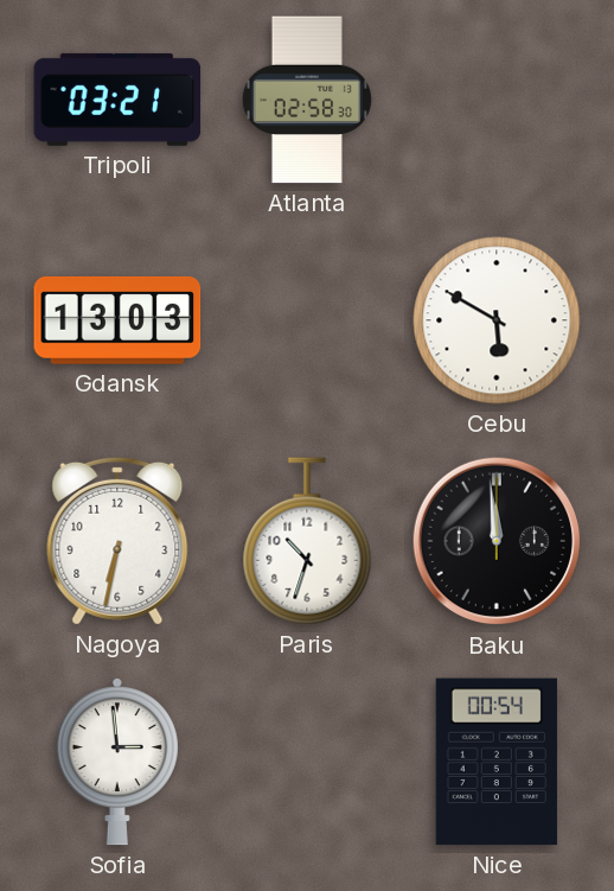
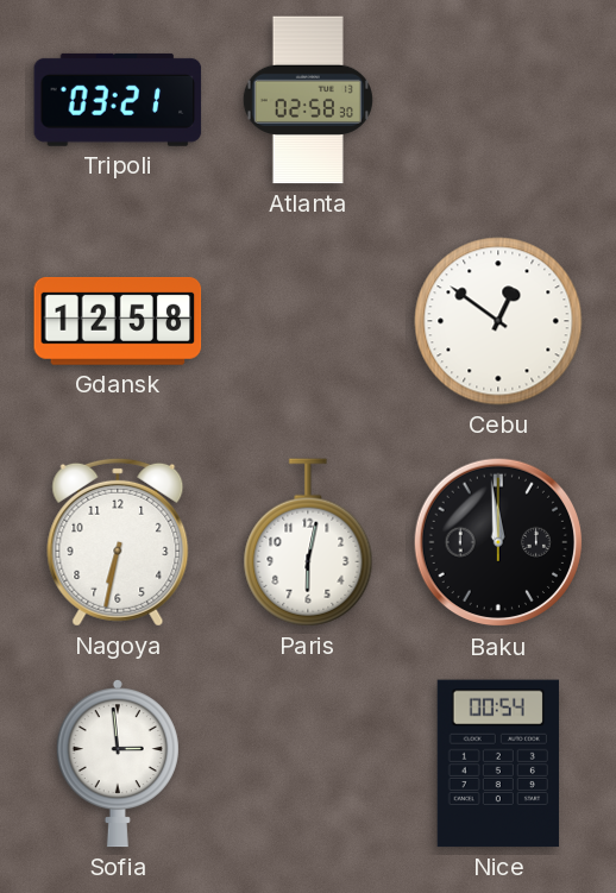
Gdansk: 13:03 -> 12:58 (118, 321)
Cebu: 5:50 -> 12:51 (498, 321)
Paris: 10:33 -> 6:02 (308, 542)
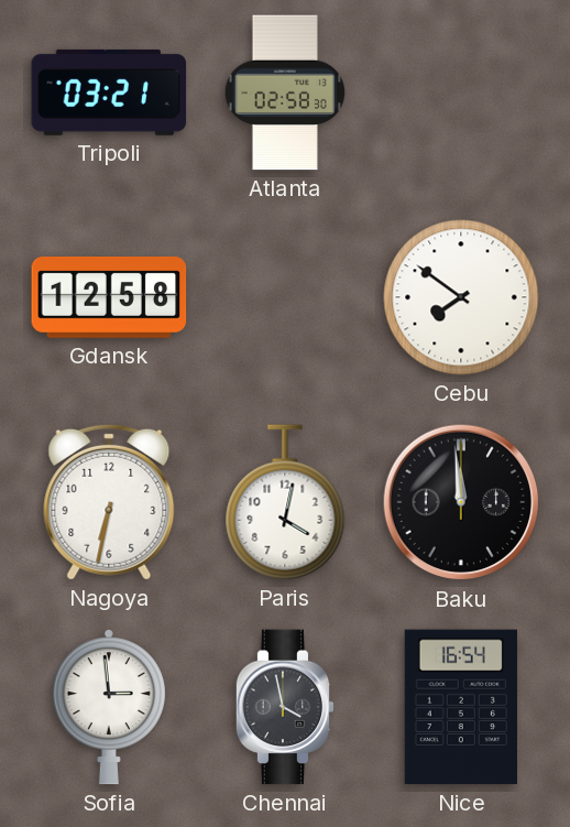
Cebu: 12:51 -> 7:51 (461, 297)
Paris: 6:02 -> 4:02 (285, 502)
Chennai: none -> 3:58 (285, 707)
Nice: 00:54 -> 16:54 (461, 707)
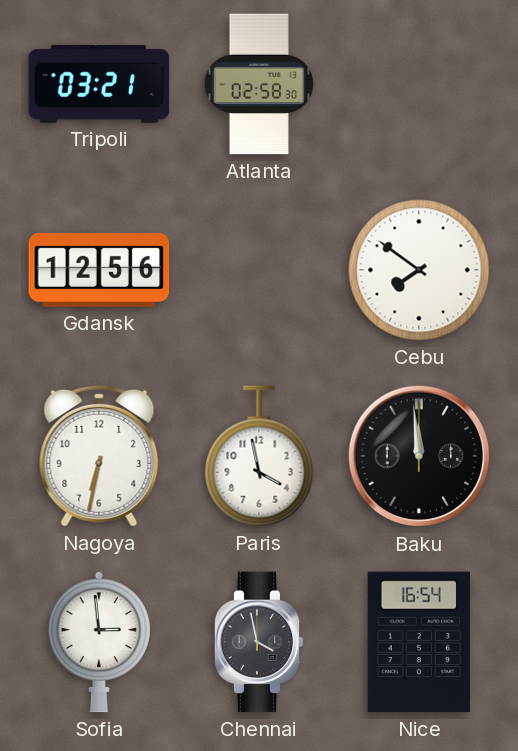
Gdansk: 12:58 -> 12:56 (99, 270)
Paris: 4:02 -> 3:58 (259, 456)
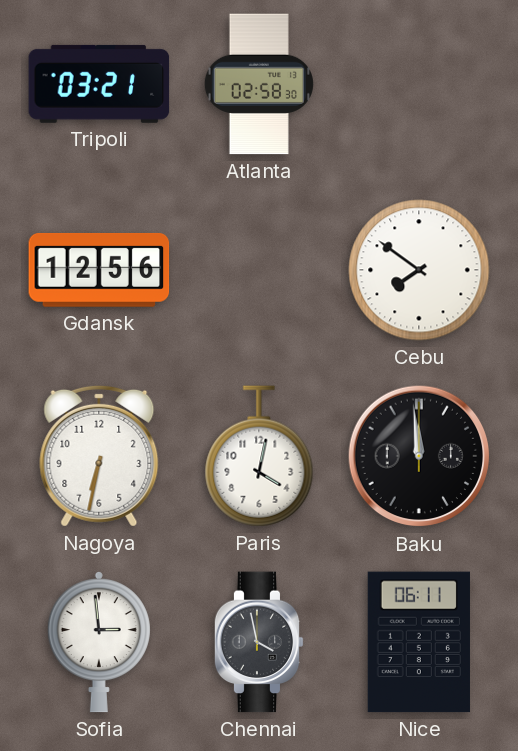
Paris: 3:58 -> 4:02 (259, 456)
Nice: 16:54 -> 06:11 (419, 642)
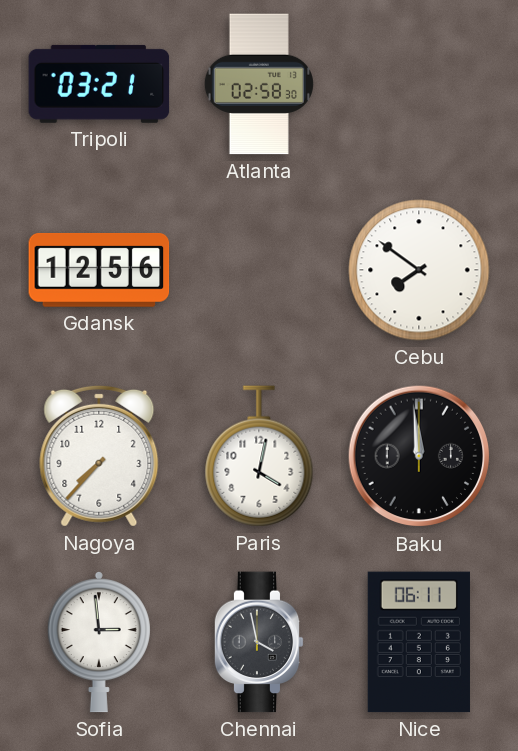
Nagoya: 6:32 -> 7:37 (99, 456)
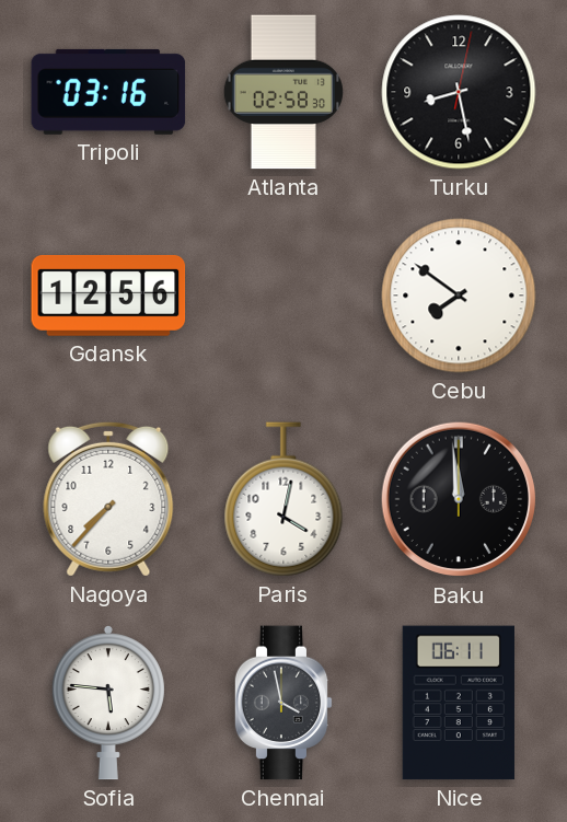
Tripoli: 03:21 -> 03:16 (108, 92)
Turku: none -> 8:28 (459, 92)
Sofia: 2:59 -> 5:46 (108, 703)
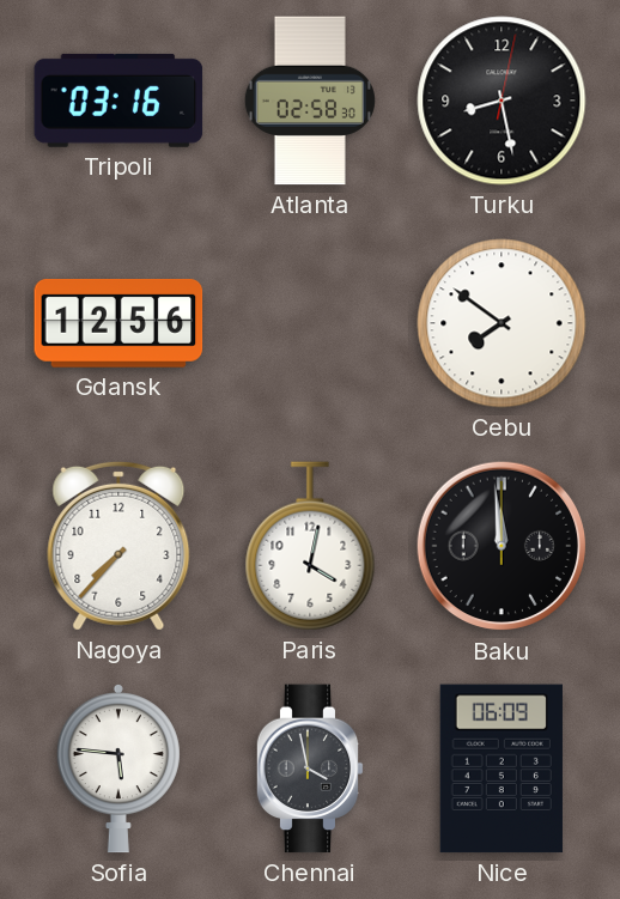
Nice: 06:11 -> 06:09 (502, 769)
